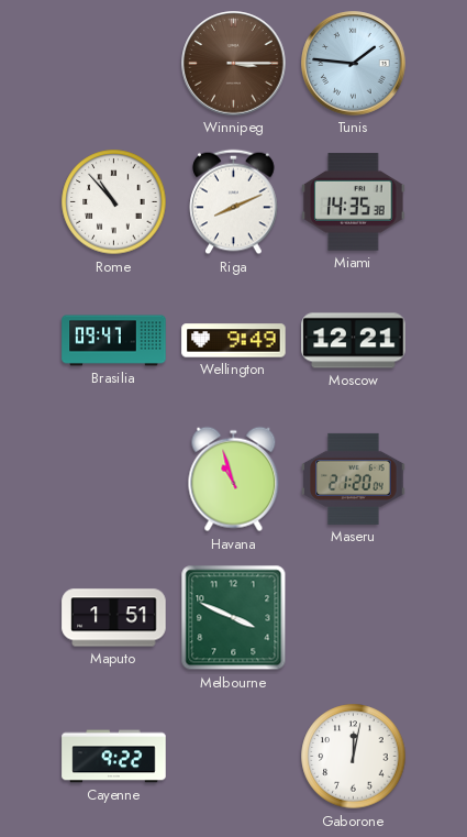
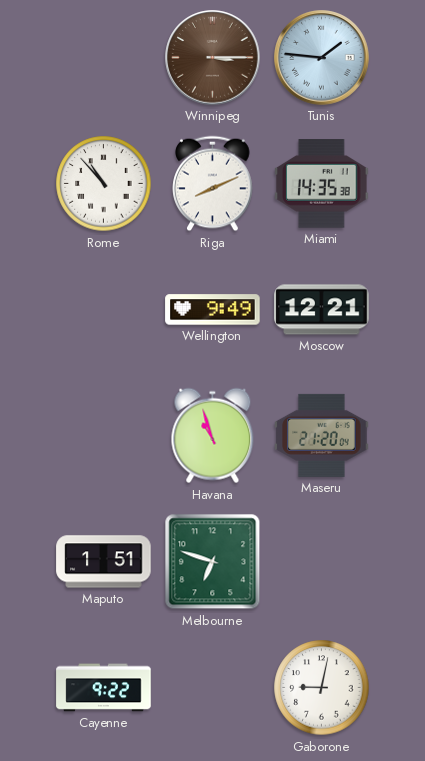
Brasilia: 09:47 -> none (114, 341)
Melbourne: 3:49 -> 6:48 (213, 562)
Gaborone: 12:02 -> 9:02 (322, 688)
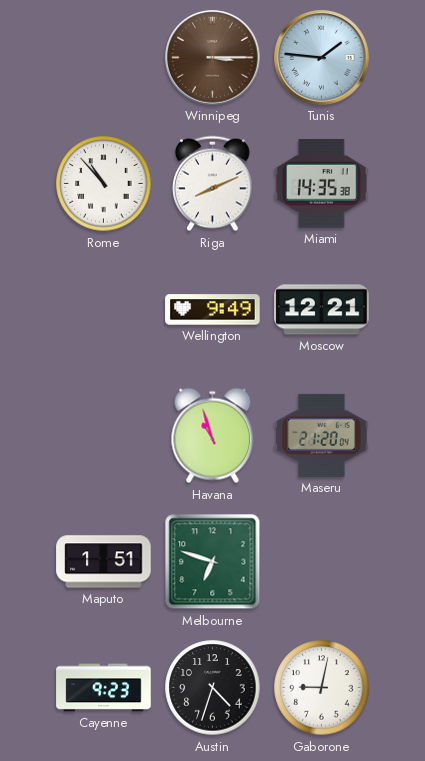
Cayenne: 9:22 -> 9:23 (104, 688)
Austin: none -> 4:33 (213, 688)
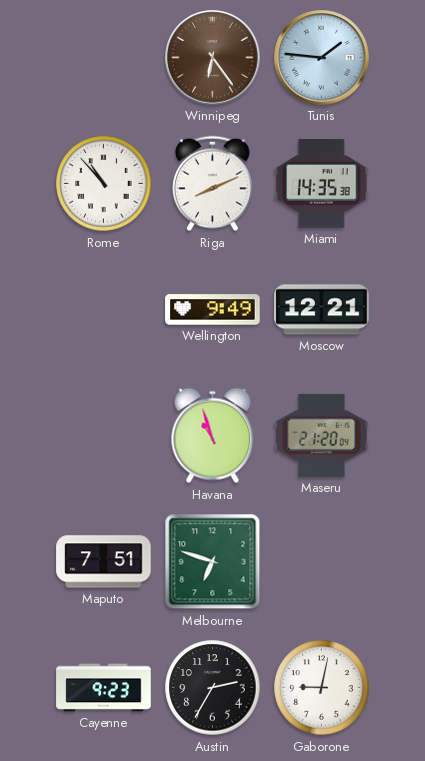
Winnipeg: 3:15 -> 6:24 (213, 58)
Maputo: 1:51 -> 7:51 (104, 562)
Austin: 4:33 -> 2:35 (213, 688)
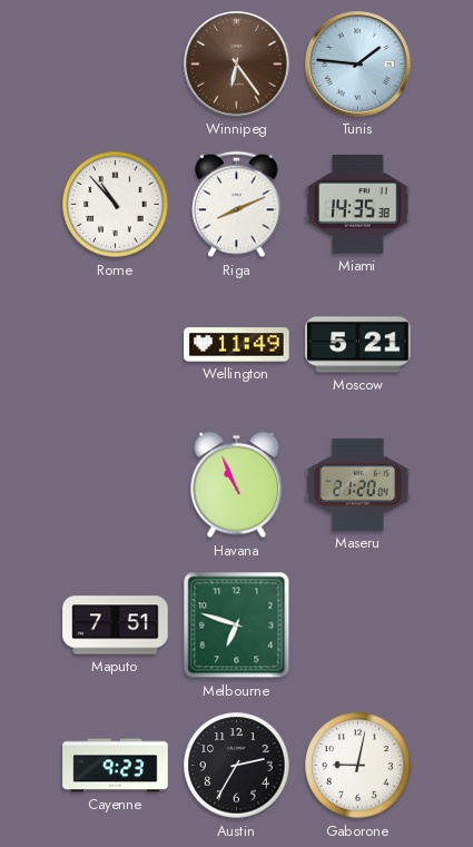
Wellington: 9:49 -> 11:49 (237, 345)
Moscow: 12:21 -> 5:21 (358, 345)
Havana: 10:57 -> 10:56 (237, 485)
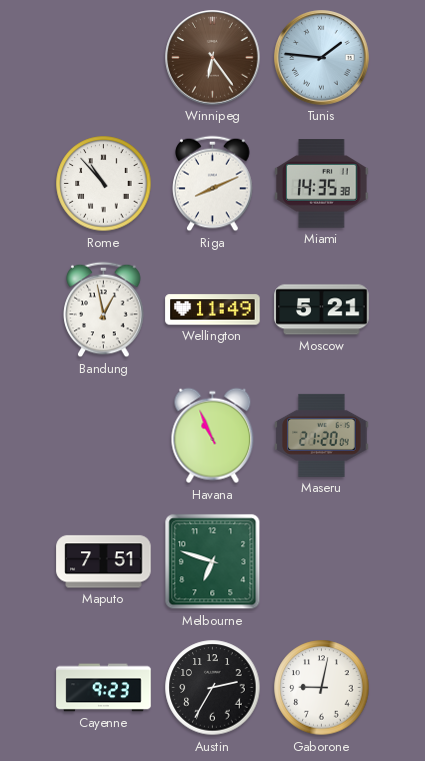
Bandung: none -> 12:58 (104, 310)
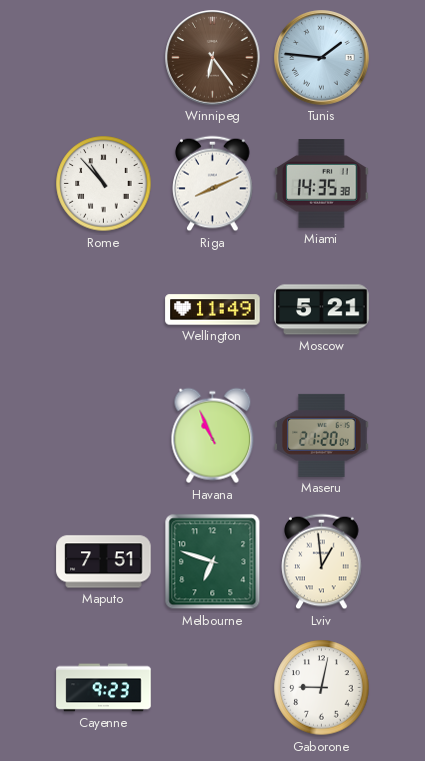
Bandung: 12:58 -> none (104, 310)
Lviv: none -> 12:59 (322, 562)
Austin: 2:35 -> none (213, 688)
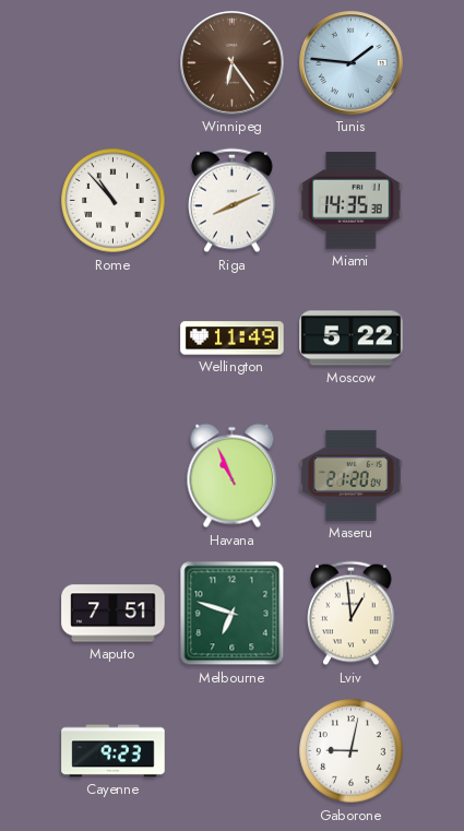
Moscow: 5:21 -> 5:22 (352, 339)
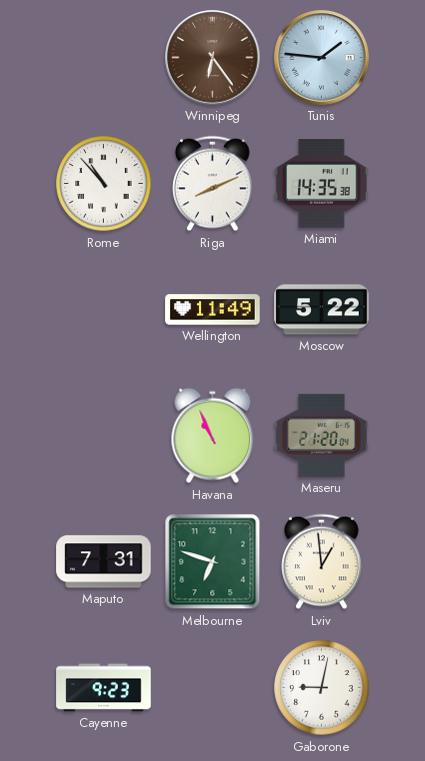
Maputo: 7:51 -> 7:31 (104, 562)
